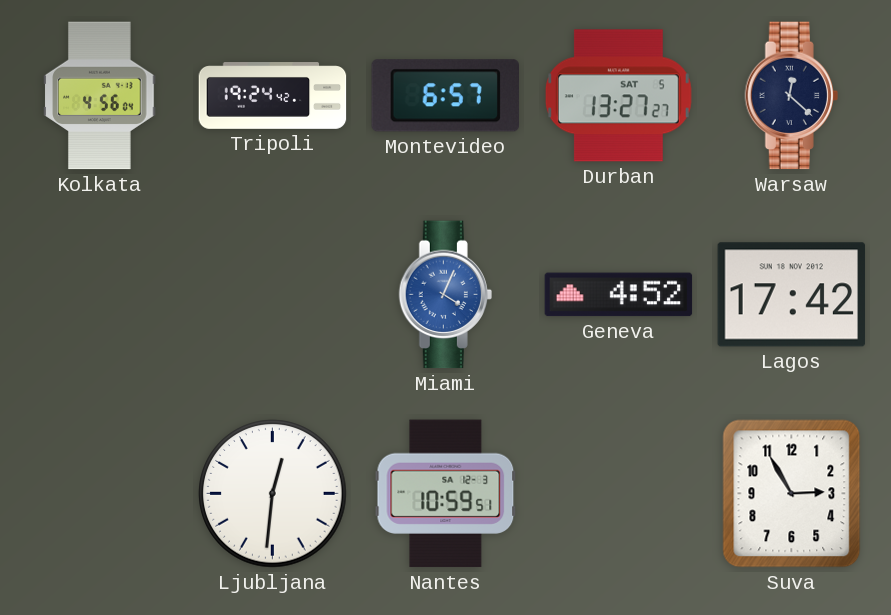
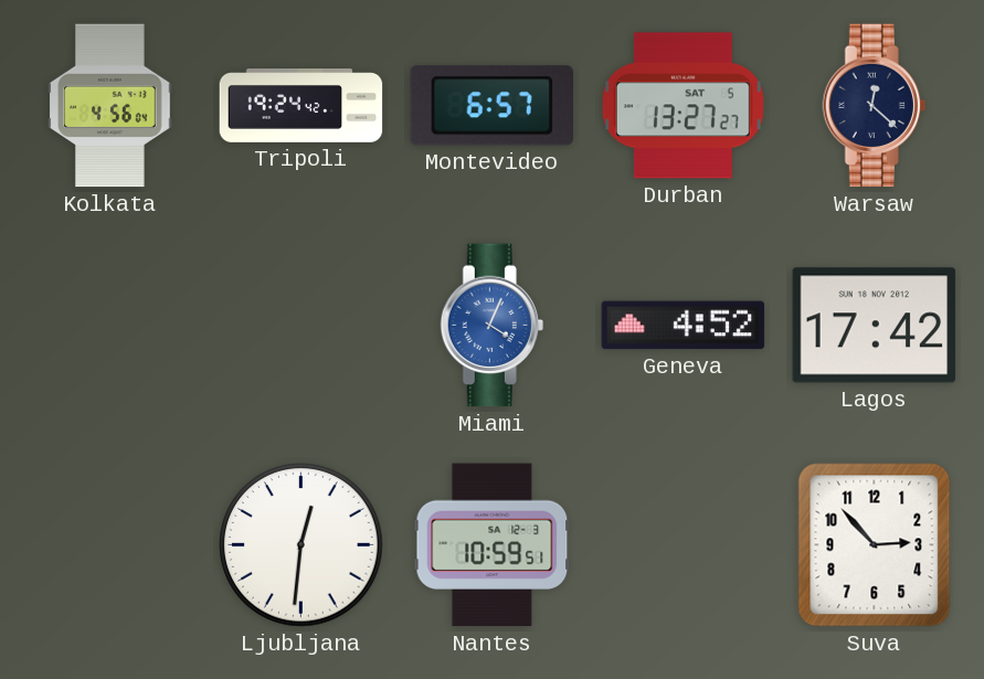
Suva: 2:55 -> 2:53 (875, 545)
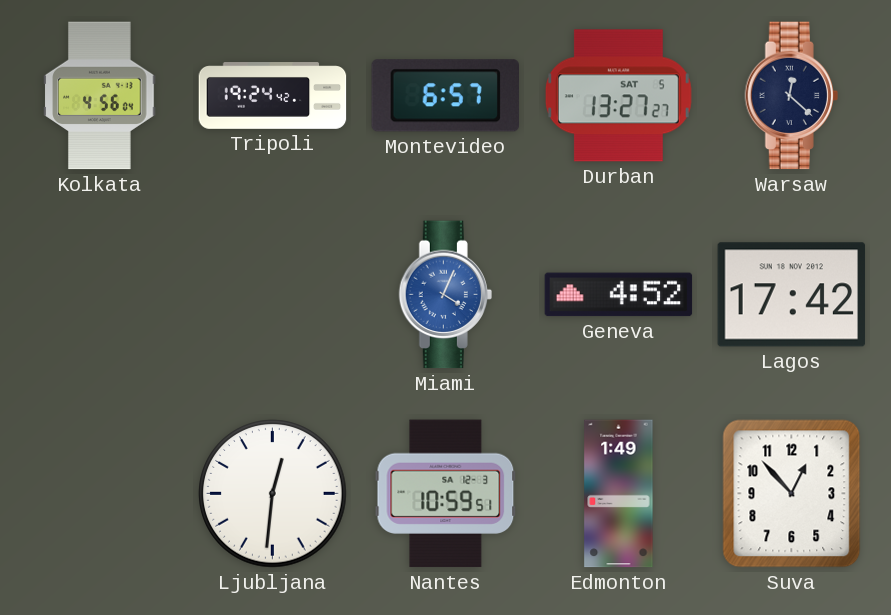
Edmonton: none -> 1:49 (619, 494)
Suva: 2:53 -> 12:53 (792, 494)
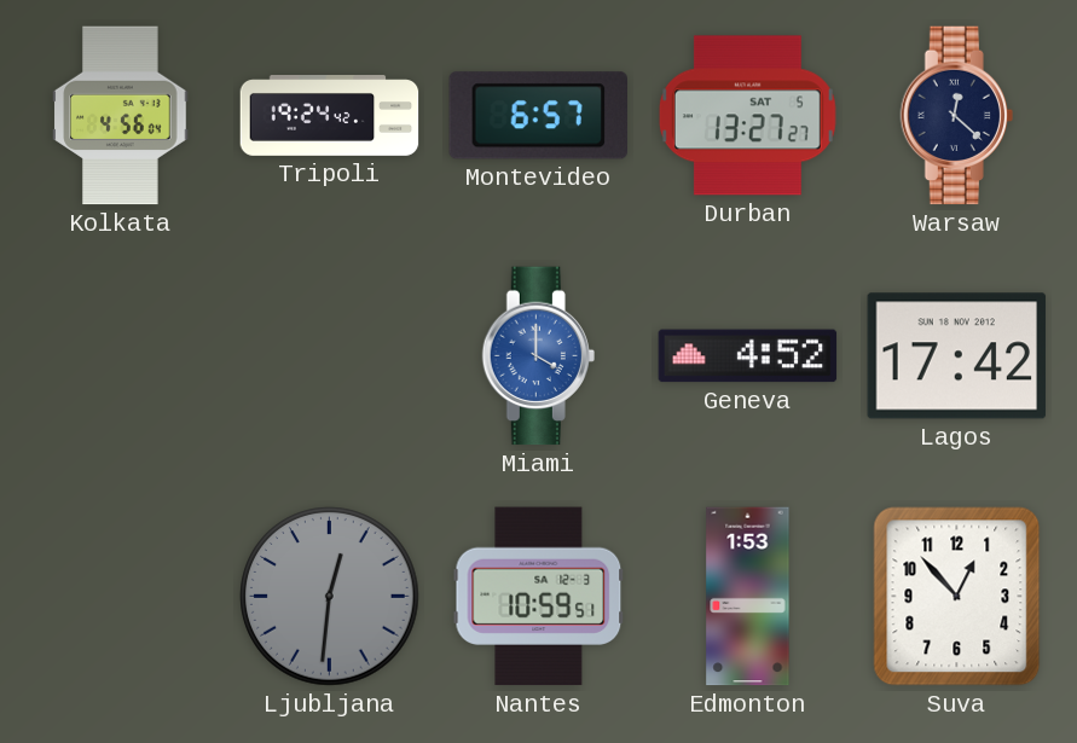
Miami: 4:04 -> 4:00 (538, 356)
Ljubljana dial: white -> grey (330, 597)
Edmonton: 1:49 -> 1:53 (748, 597)
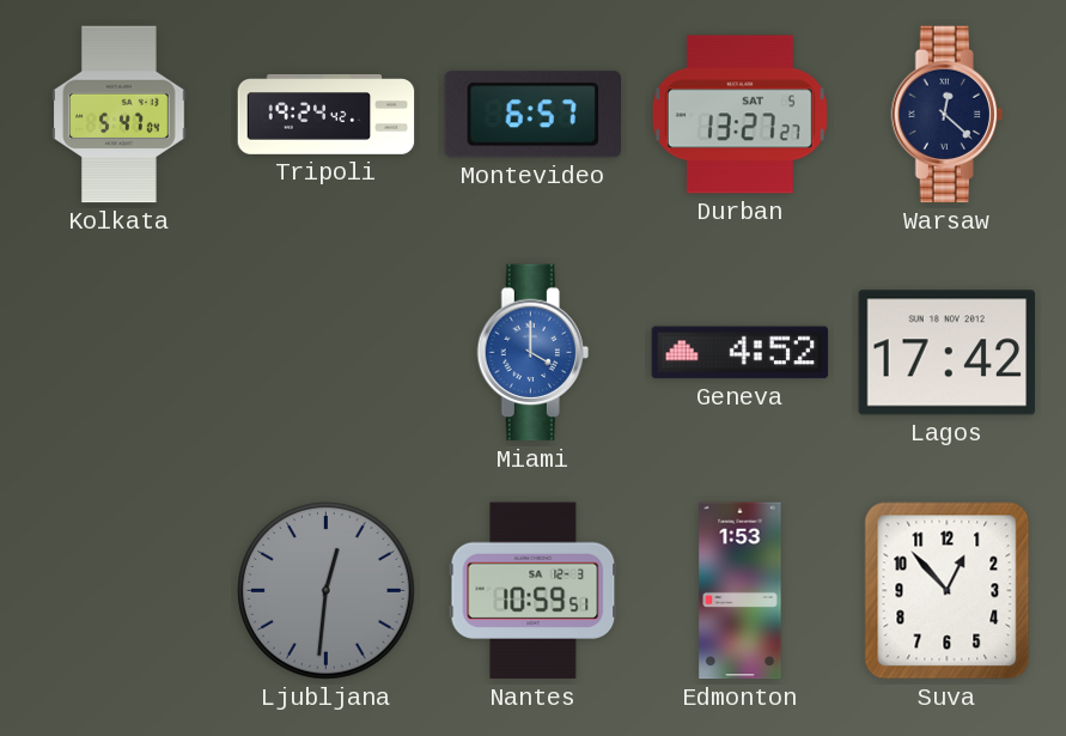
Kolkata: 4:56 -> 5:47 (120, 115)
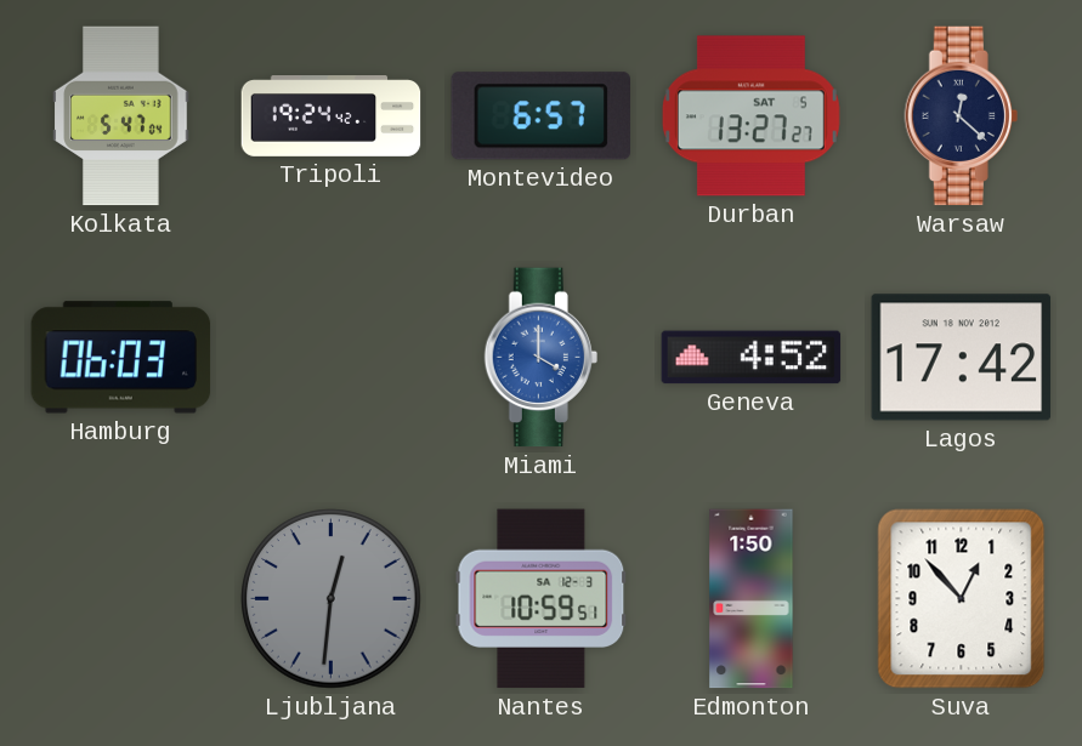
Hamburg: none -> 06:03 (121, 358)
Edmonton: 1:53 -> 1:50 (752, 599)
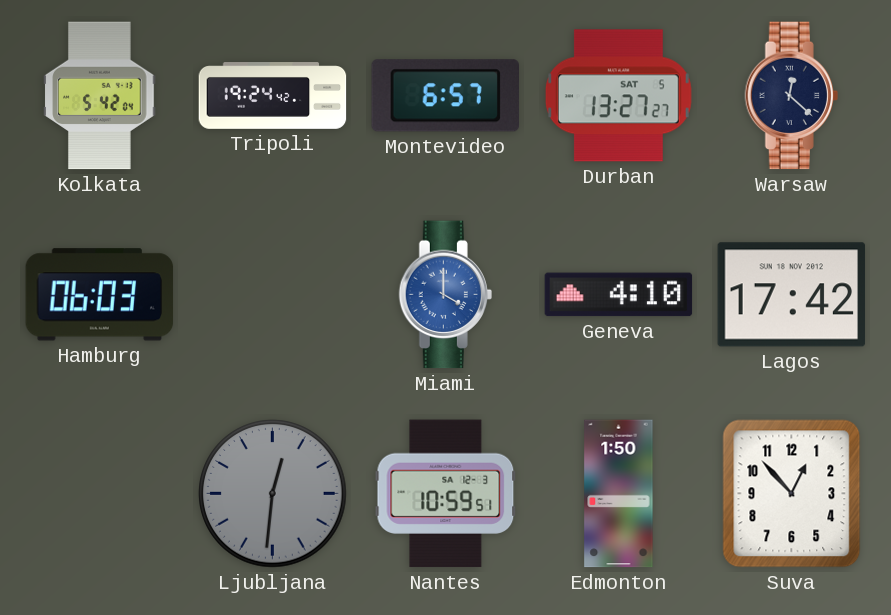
Kolkata: 5:47 -> 5:42 (100, 96)
Geneva: 4:52 -> 4:10 (619, 295)
